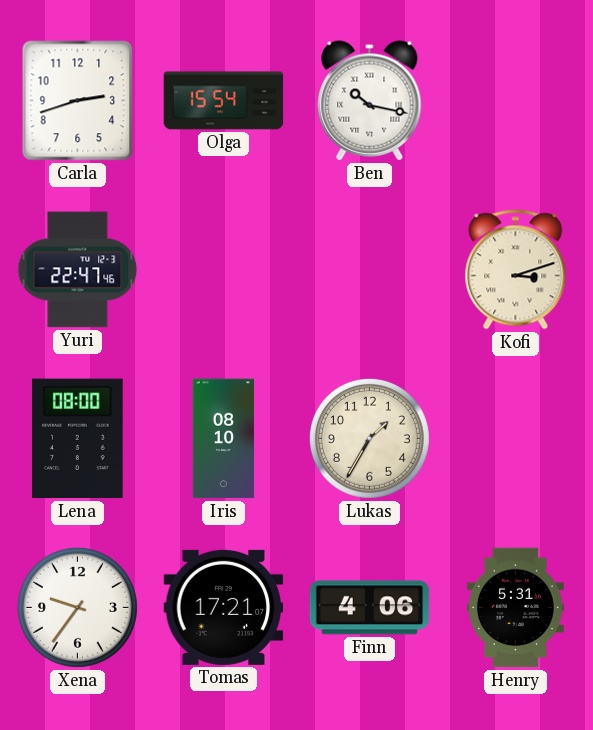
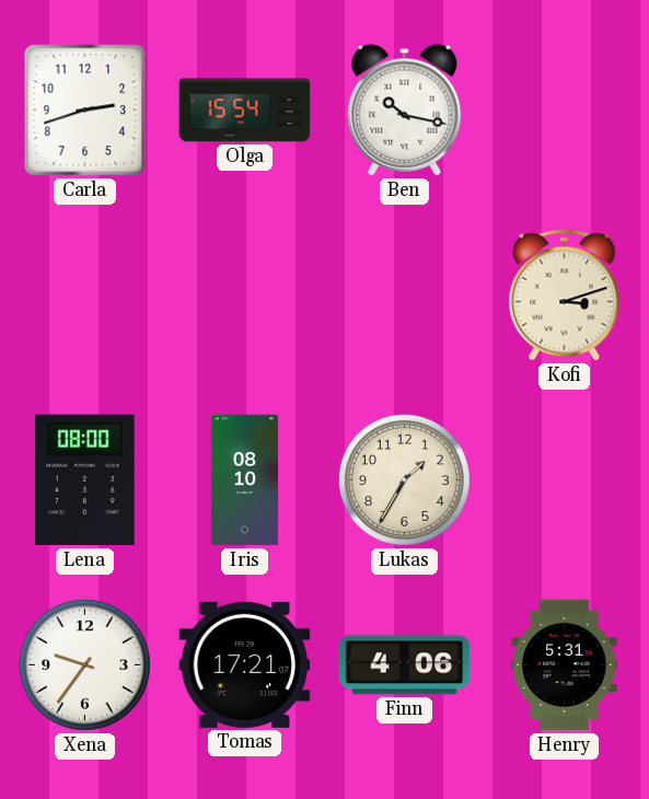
Yuri: 22:47 -> none (78, 270)
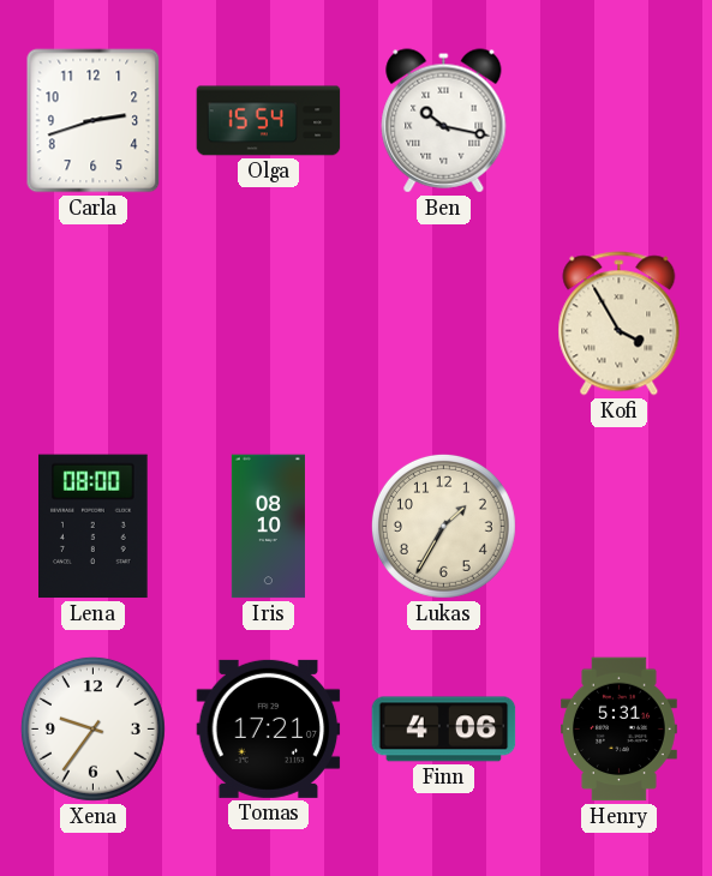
Kofi: 3:12 -> 3:55 (620, 324)
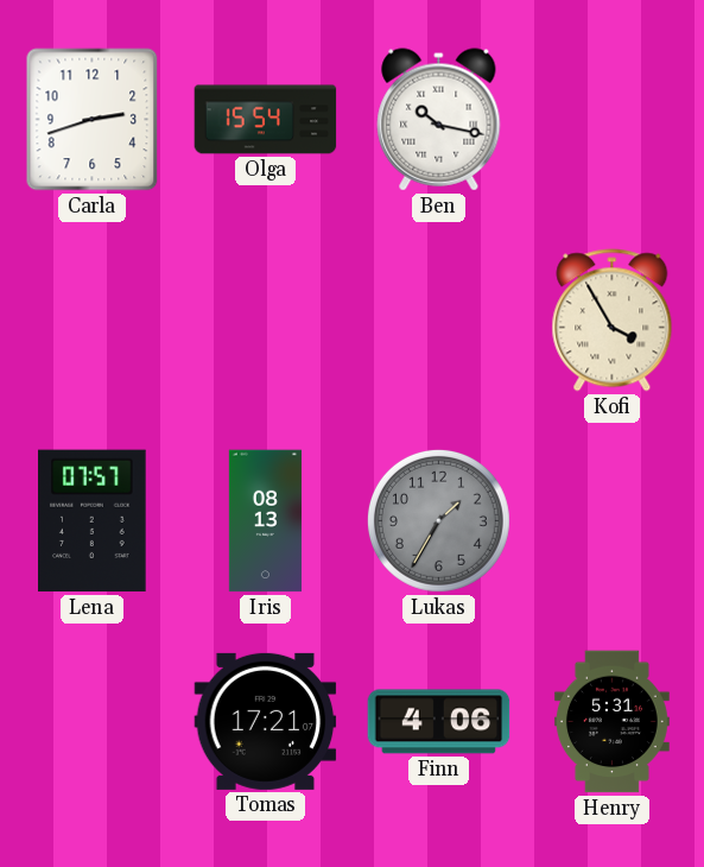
Lena: 08:00 -> 07:57 (93, 521)
Iris: 08:10 -> 08:13 (265, 521)
Lukas dial: cream -> grey (438, 520)
Xena: 9:36 -> none (92, 728)
